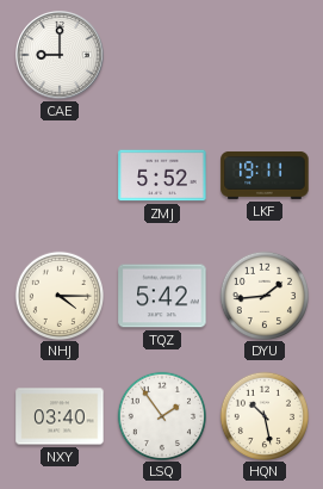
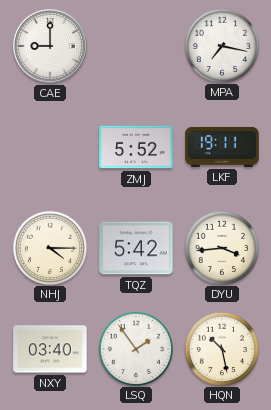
MPA: none -> 7:17 (221, 45)
DYU: 1:44 -> 3:44 (221, 247)
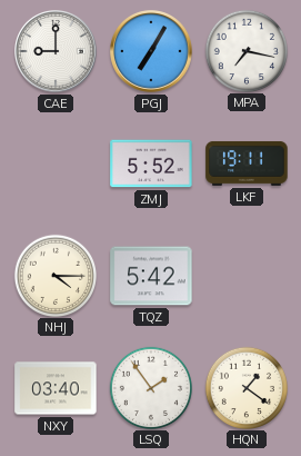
PGJ: none -> 7:05 (152, 52)
DYU: 3:44 -> none (221, 247)
HQN: 10:28 -> 1:21 (245, 387)
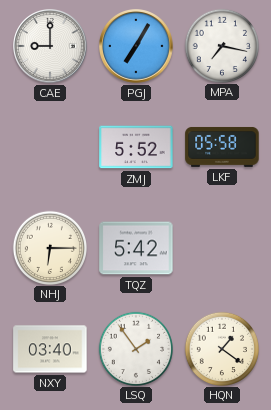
LKF: 19:11 -> 05:58 (222, 147)
NHJ: 4:15 -> 6:15 (49, 247)
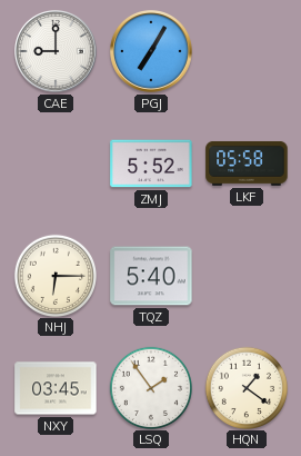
MPA: 7:17 -> none (221, 45)
TQZ: 5:42 -> 5:40 (151, 276)
NXY: 03:40 -> 03:45 (56, 388)
